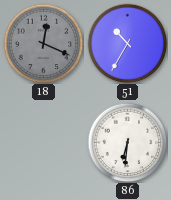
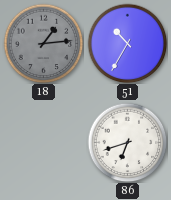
18: 12:19 -> 1:14 (43, 43)
86: 6:31 -> 6:42 (127, 142)
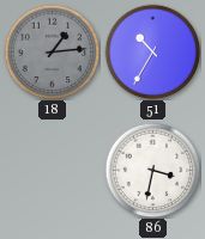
86: 6:42 -> 3:32 (152, 170)
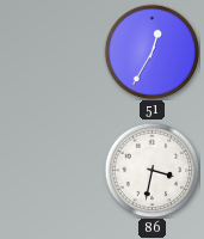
18: 1:14 -> none (52, 51)
51: 10:35 -> 12:35 (152, 51)
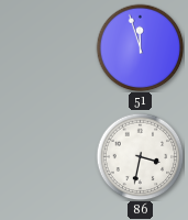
51: 12:35 -> 11:57 (140, 47)
